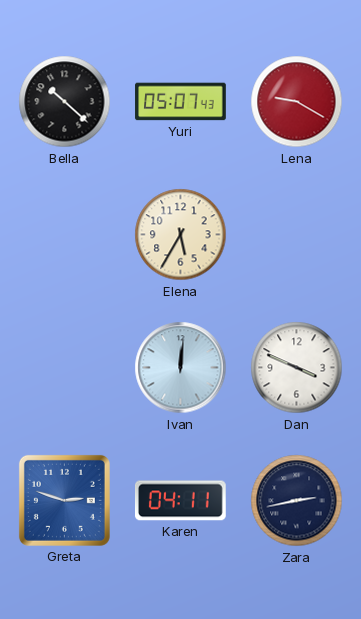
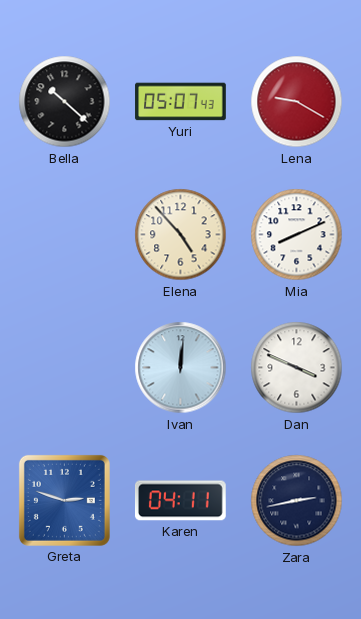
Elena: 5:35 -> 4:53 (181, 235)
Mia: none -> 8:11 (297, 235)
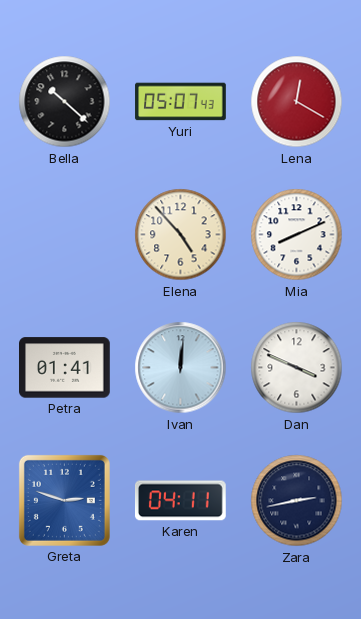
Lena: 9:20 -> 12:20 (297, 102)
Petra: none -> 01:41 (65, 368)
